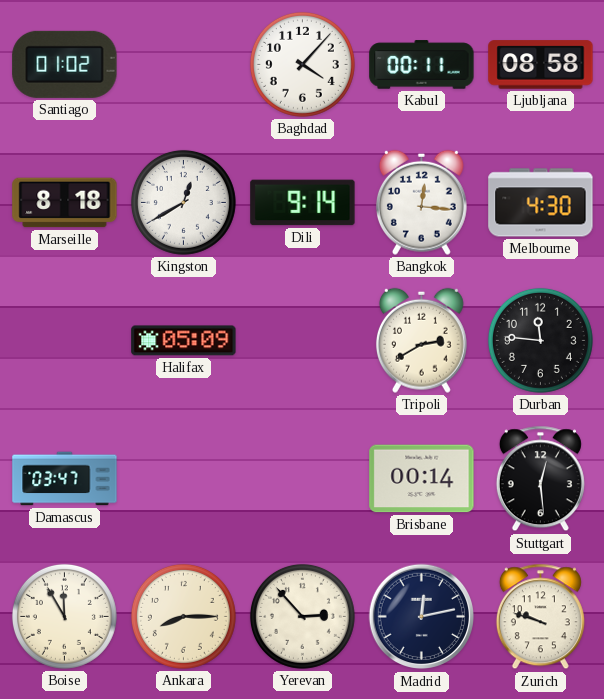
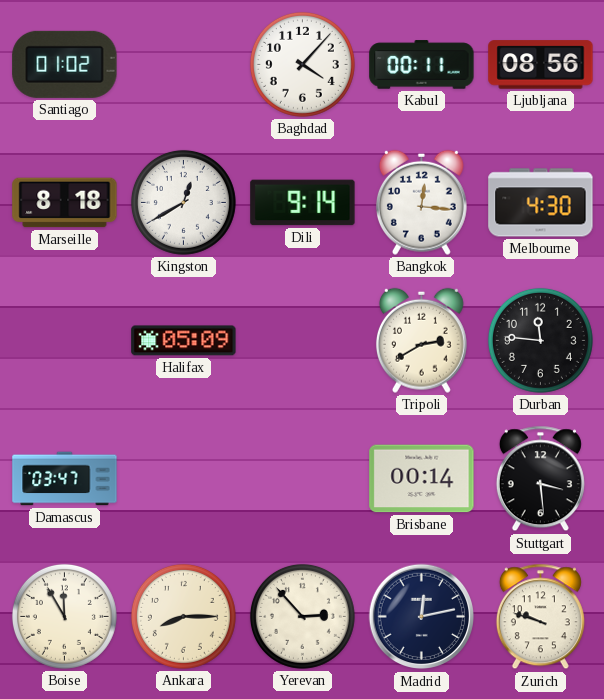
Ljubljana: 08:58 -> 08:56 (541, 65)
Stuttgart: 12:29 -> 3:29 (540, 479)
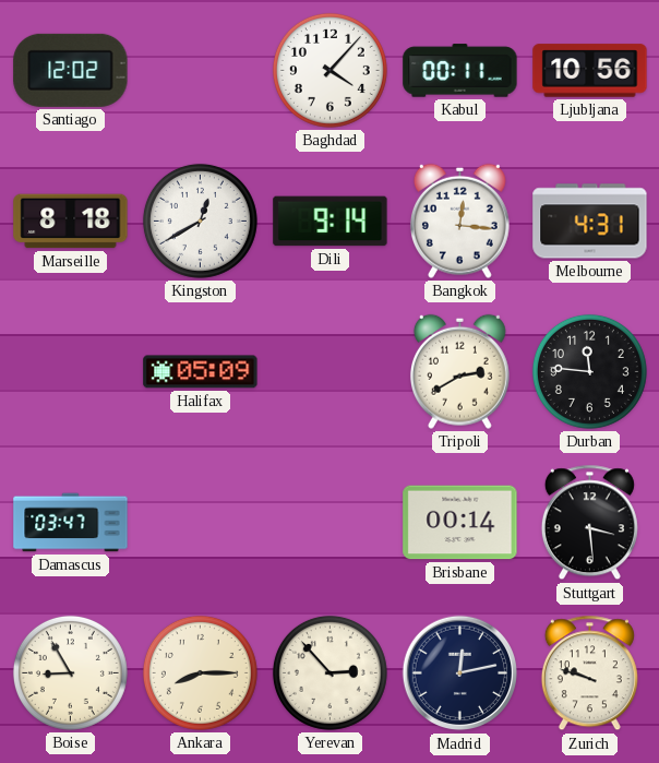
Santiago: 01:02 -> 12:02 (71, 70)
Ljubljana: 08:56 -> 10:56 (590, 71)
Melbourne: 4:30 -> 4:31 (590, 222)
Boise: 11:55 -> 8:55 (70, 672)
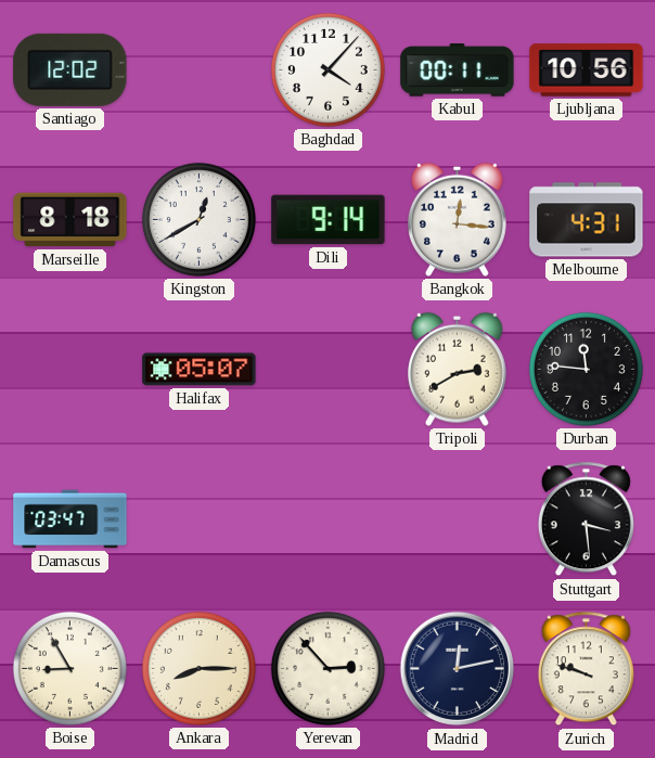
Halifax: 05:09 -> 05:07 (200, 370)
Brisbane: 00:14 -> none (460, 523)
